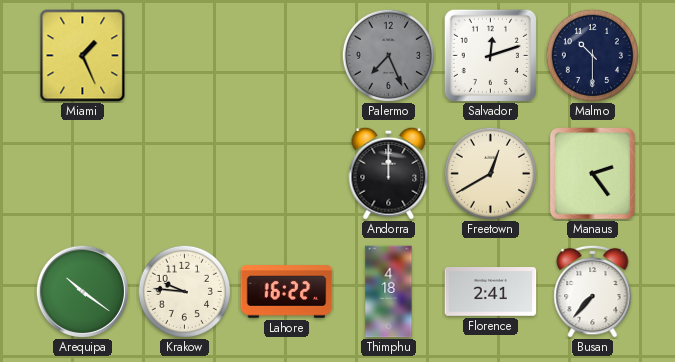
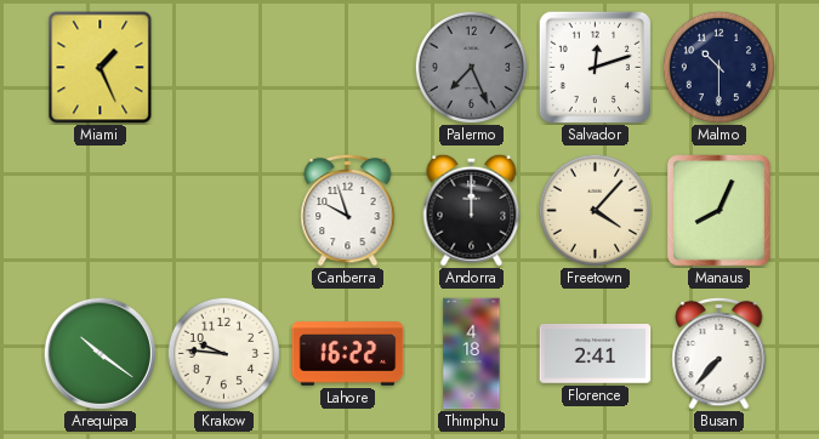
Canberra: none -> 9:57 (348, 210)
Freetown: 12:40 -> 4:07 (595, 210)
Manaus: 2:24 -> 8:04 (720, 211)
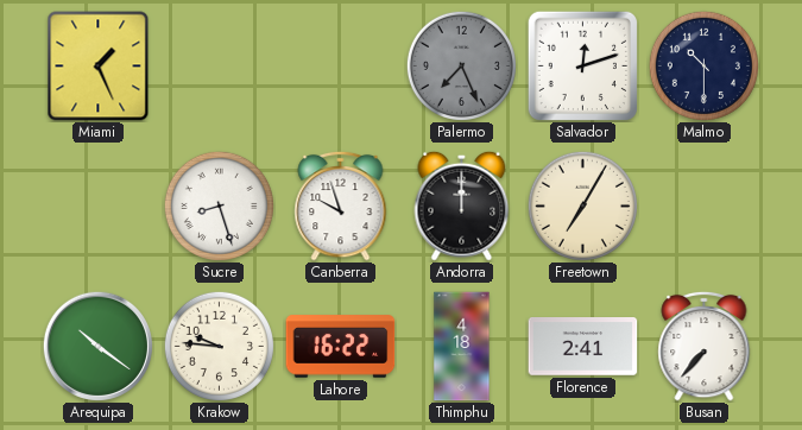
Sucre: none -> 8:27 (219, 205)
Freetown: 4:07 -> 7:05 (582, 205)
Manaus: 8:04 -> none (720, 211)
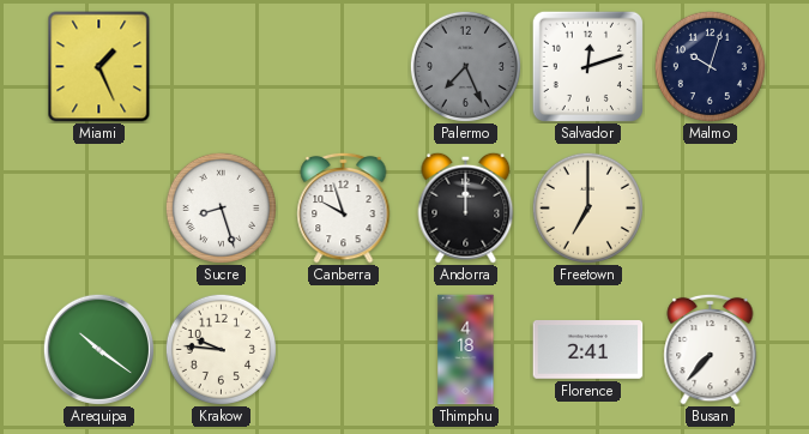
Malmo: 10:30 -> 10:03 (710, 66)
Freetown: 7:05 -> 7:00 (587, 207)
Lahore: 16:22 -> none (341, 347)
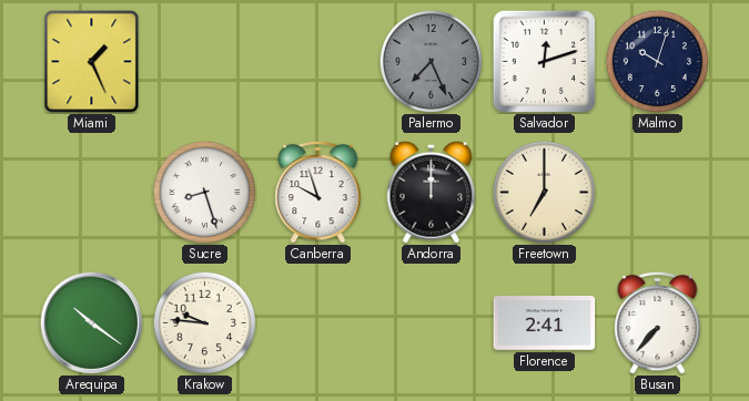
Thimphu: 4:18 -> none (466, 350)
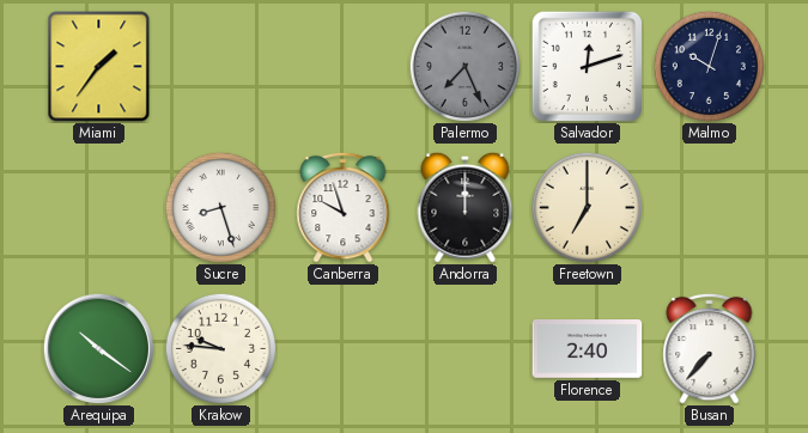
Miami: 1:26 -> 1:36 (99, 67)
Florence: 2:41 -> 2:40 (588, 349)
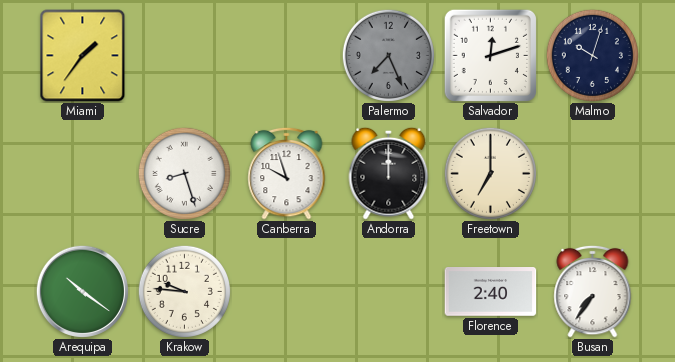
Busan: 7:37 -> 7:36 (593, 291)
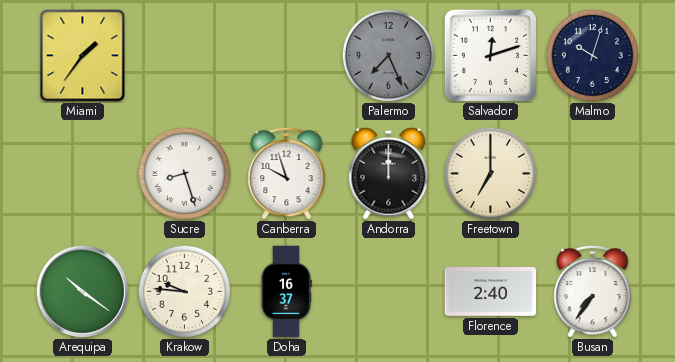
Doha: none -> 16:37 (286, 292)
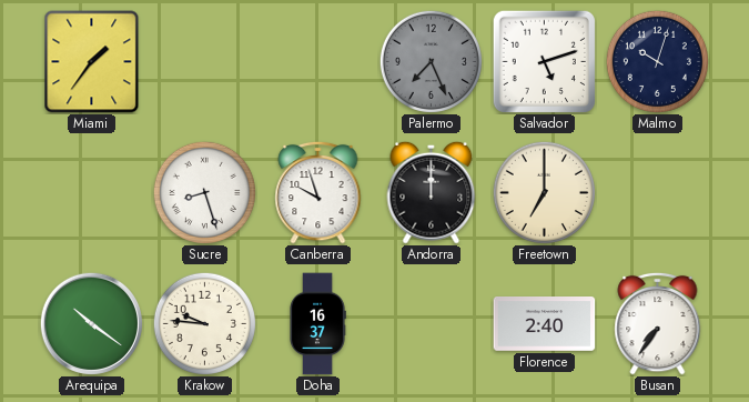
Salvador: 12:12 -> 5:12 (544, 61)
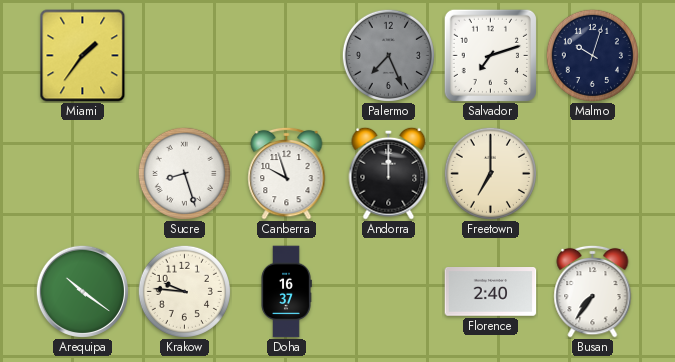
Salvador: 5:12 -> 7:12 (490, 55)
